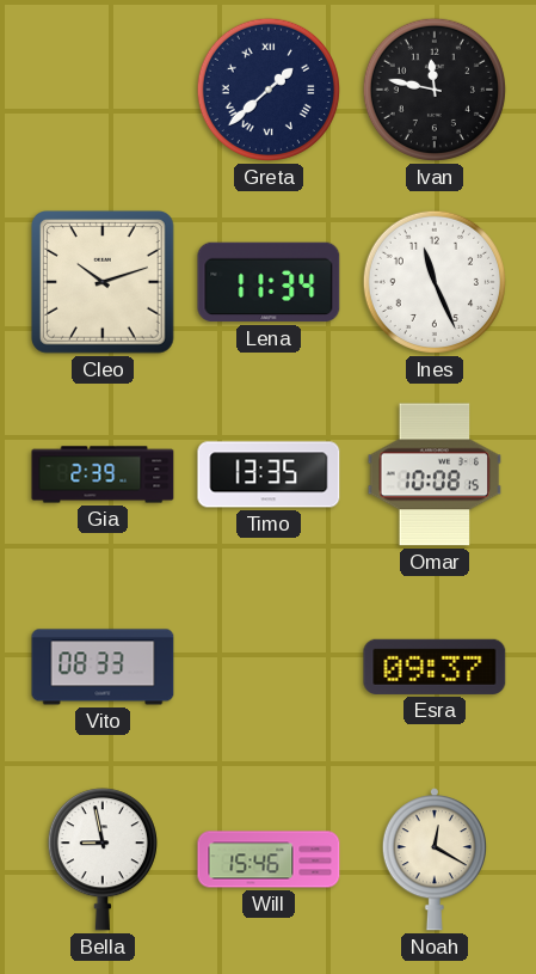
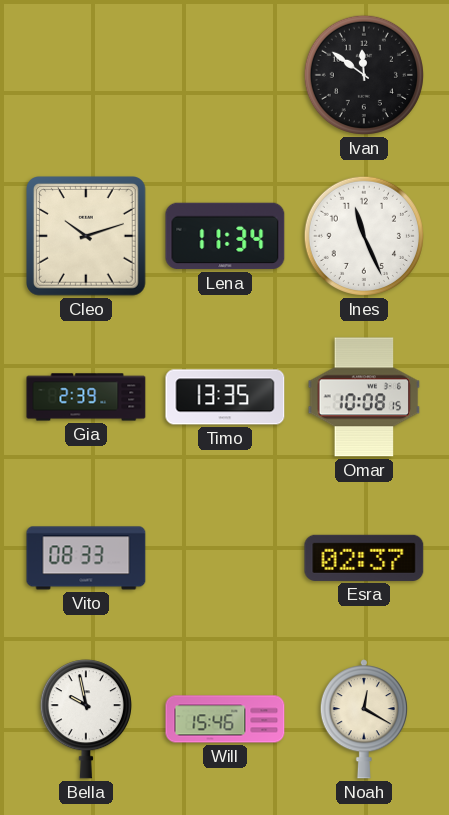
Greta: 1:38 -> none (269, 90)
Ivan: 11:47 -> 11:51 (364, 75)
Esra: 09:37 -> 02:37 (364, 558)
Bella: 8:58 -> 9:58 (86, 719)
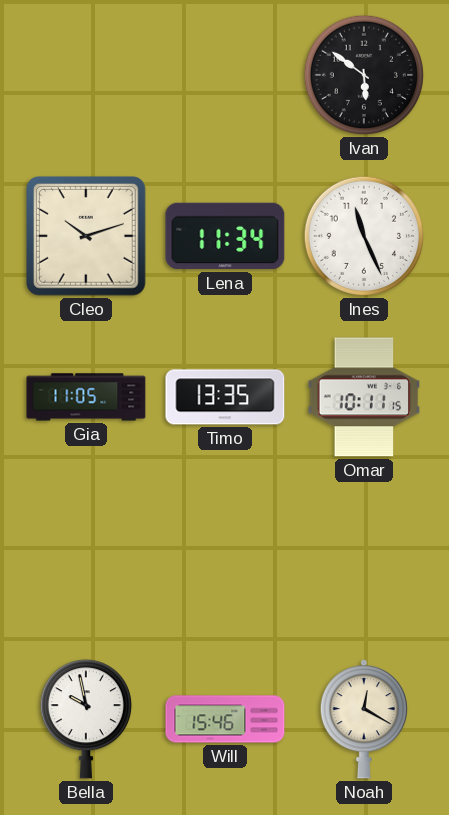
Ivan: 11:51 -> 5:51 (364, 75)
Gia: 2:39 -> 11:05 (86, 397)
Omar: 10:08 -> 10:11 (364, 397)
Vito: 08:33 -> none (86, 558)
Esra: 02:37 -> none (364, 558)
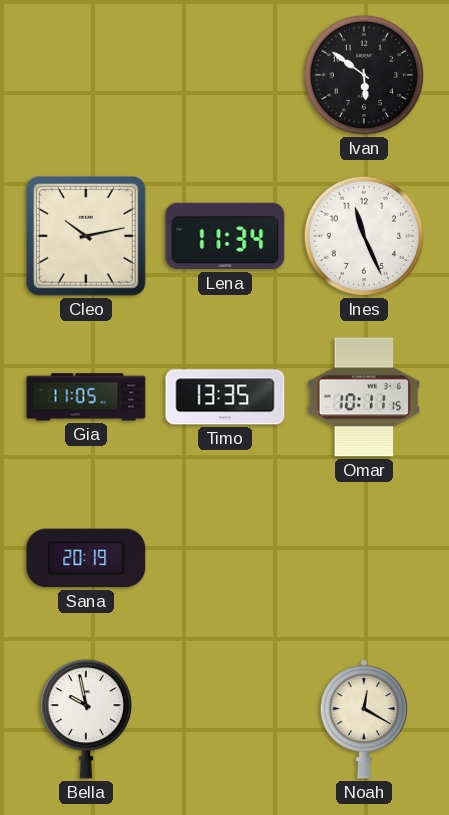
Cleo: 10:12 -> 10:13 (87, 237)
Sana: none -> 20:19 (86, 558)
Will: 15:46 -> none (225, 719)
